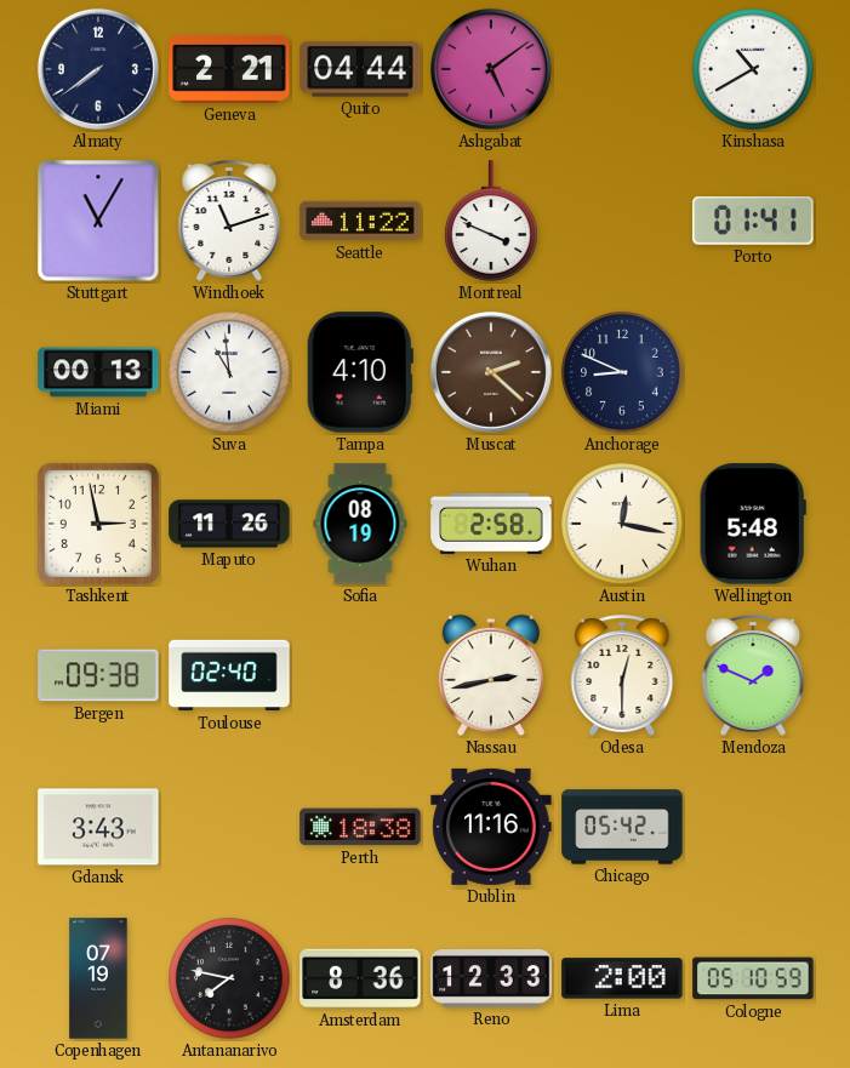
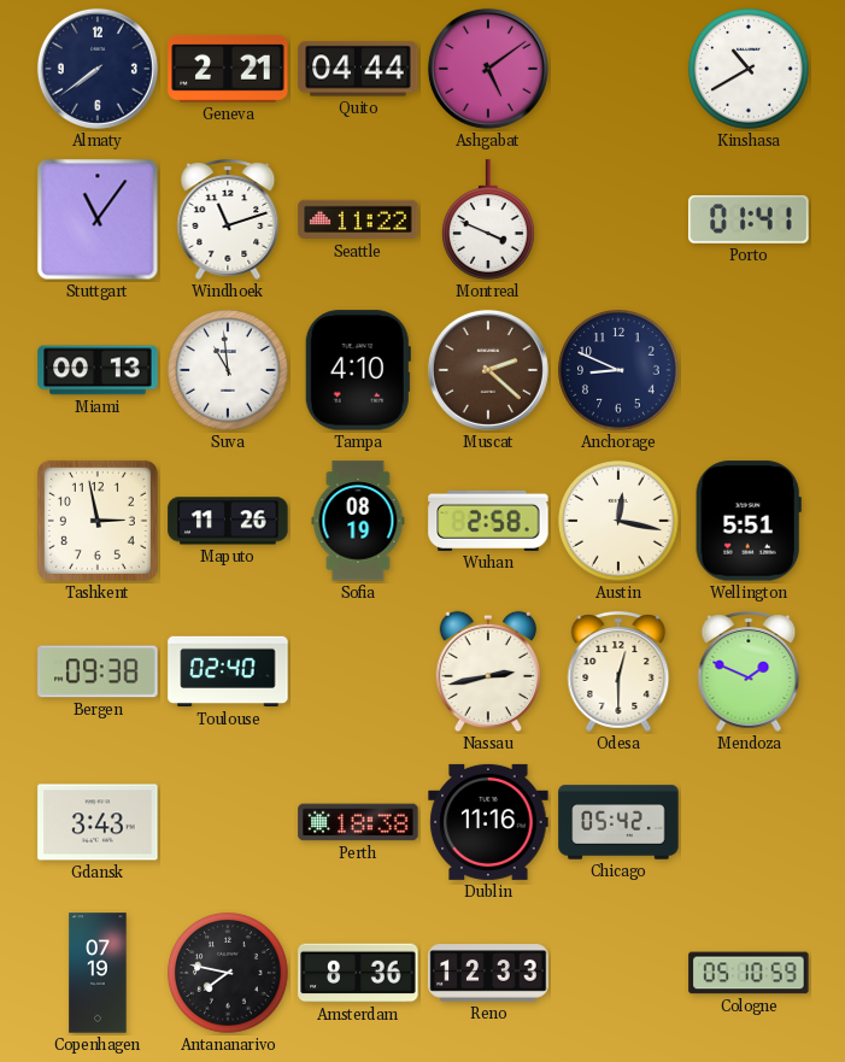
Stuttgart: 11:05 -> 11:06 (98, 219)
Wellington: 5:48 -> 5:51 (749, 521)
Lima: 2:00 -> none (622, 978)
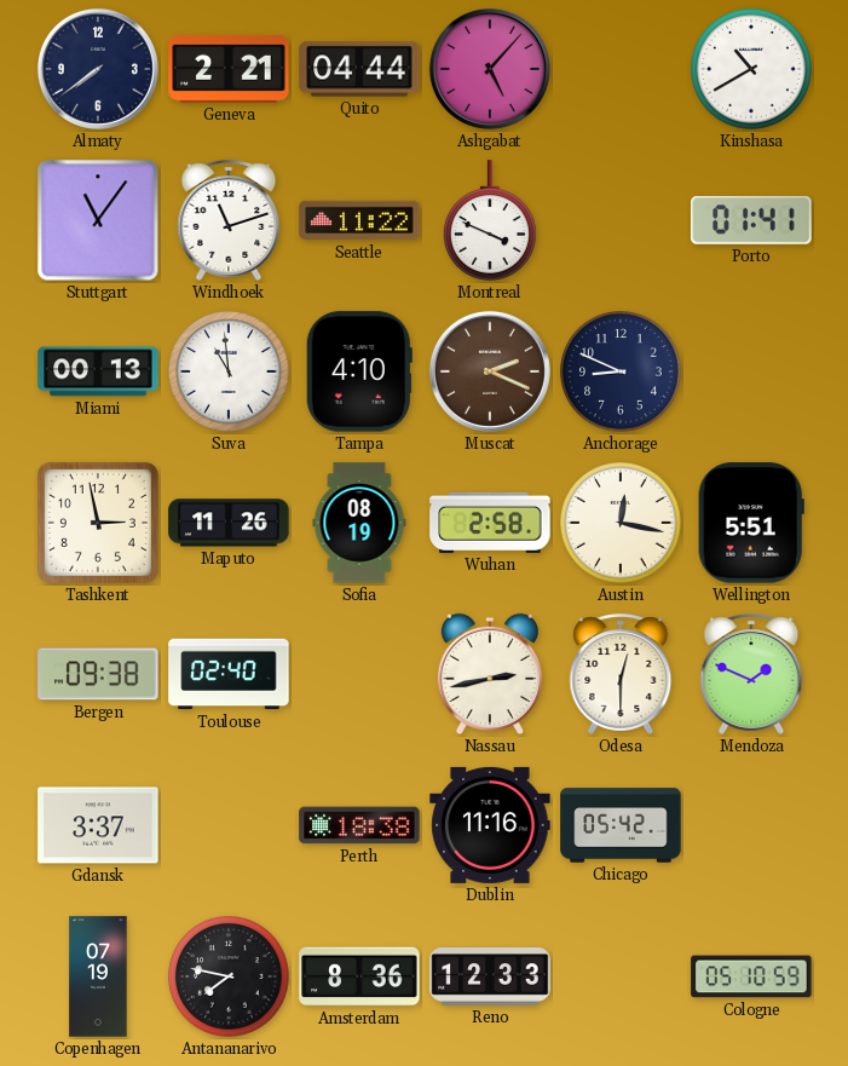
Ashgabat: 5:09 -> 5:07 (490, 69)
Muscat: 2:22 -> 2:19 (490, 371)
Gdansk: 3:43 -> 3:37 (98, 825)
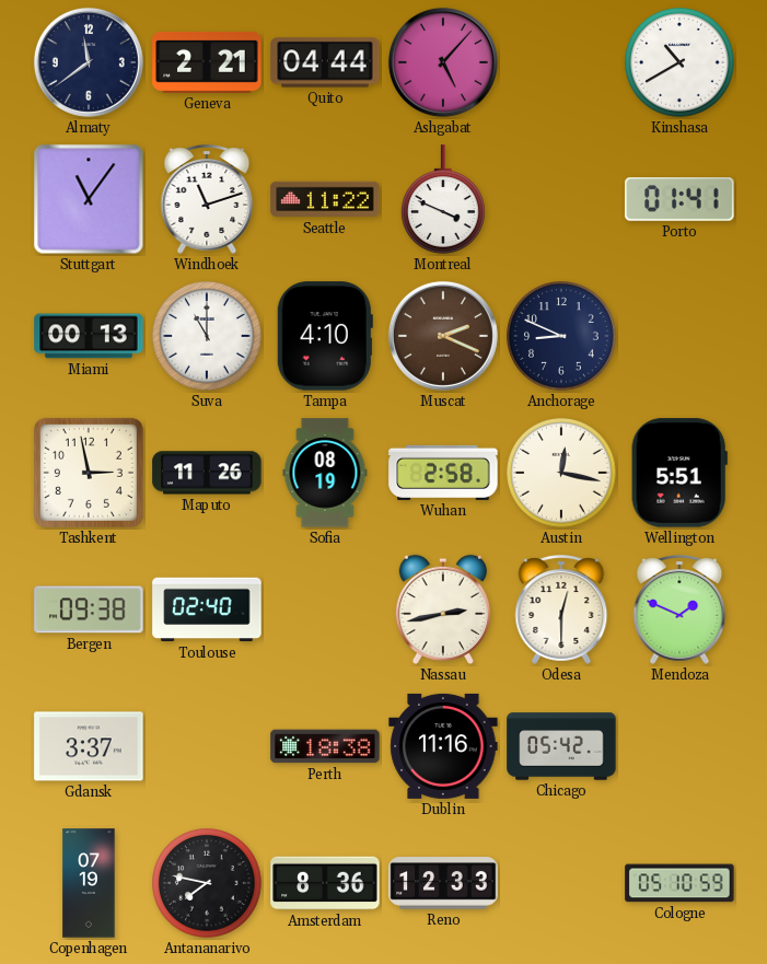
Almaty: 7:39 -> 11:39 (89, 62)
Suva: 10:59 -> 11:00 (207, 336)
